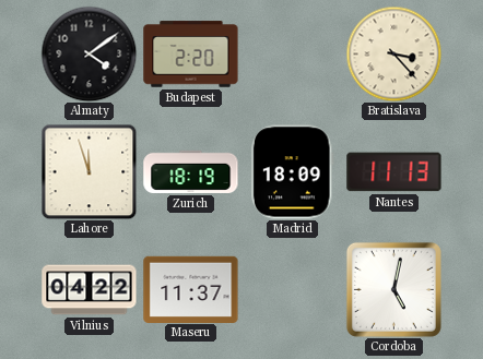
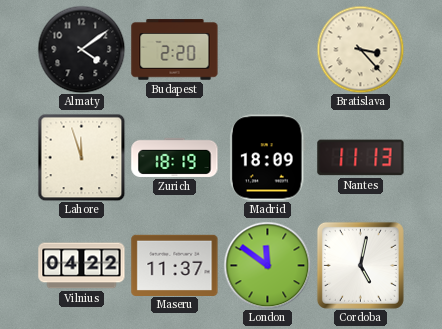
London: none -> 11:51 (267, 265)
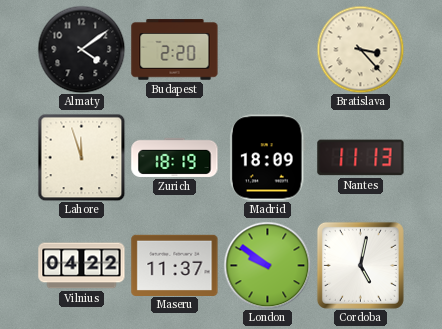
London: 11:51 -> 9:51 (267, 265)
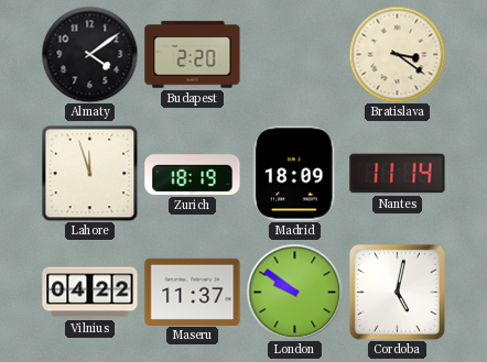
Bratislava: 3:23 -> 3:21 (397, 54)
Nantes: 11:13 -> 11:14 (398, 174)
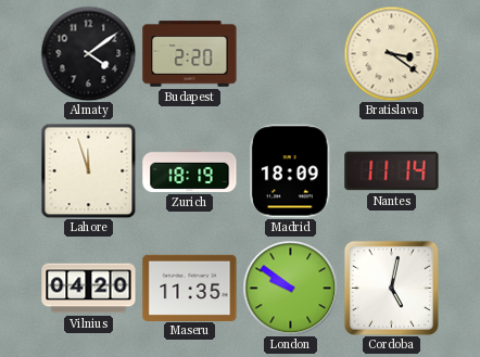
Vilnius: 04:22 -> 04:20 (89, 289)
Maseru: 11:37 -> 11:35 (190, 288)
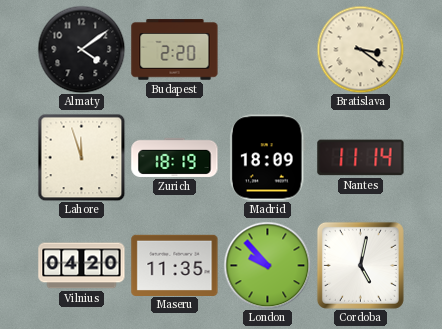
London: 9:51 -> 9:53 (267, 265)
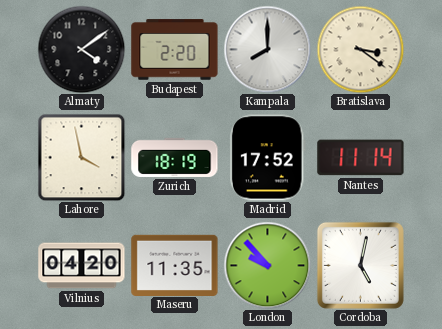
Kampala: none -> 8:00 (267, 49)
Lahore: 11:57 -> 3:58 (81, 157)
Madrid: 18:09 -> 17:52 (267, 158)
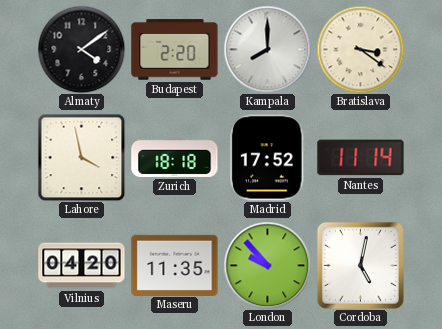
Zurich: 18:19 -> 18:18 (175, 157)
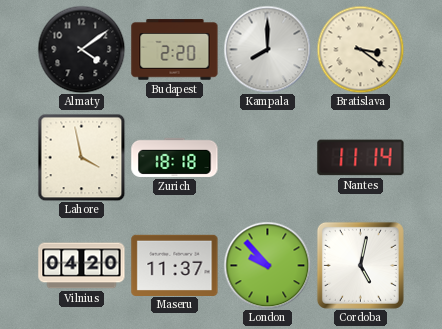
Madrid: 17:52 -> none (267, 158)
Maseru: 11:35 -> 11:37 (175, 265)
